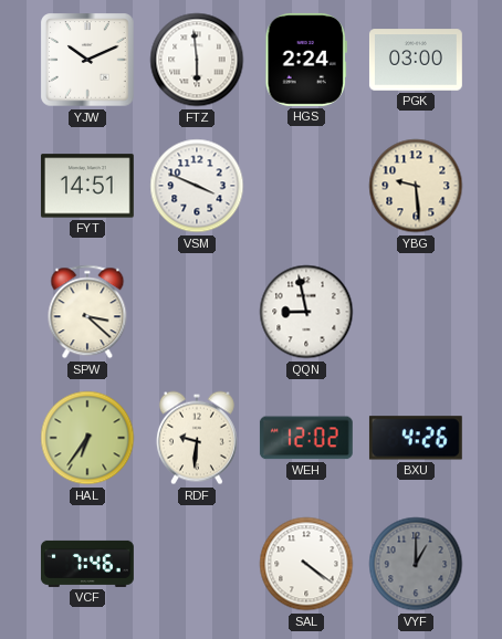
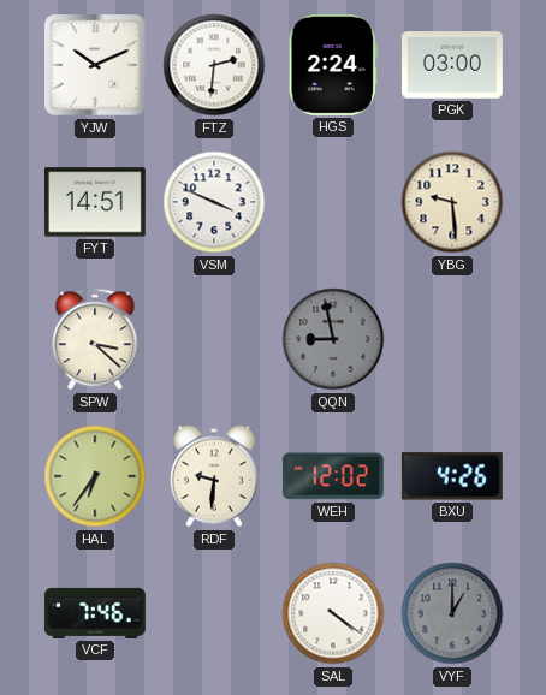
FTZ: 5:59 -> 2:31 (214, 65)
QQN dial: white -> grey (333, 339)
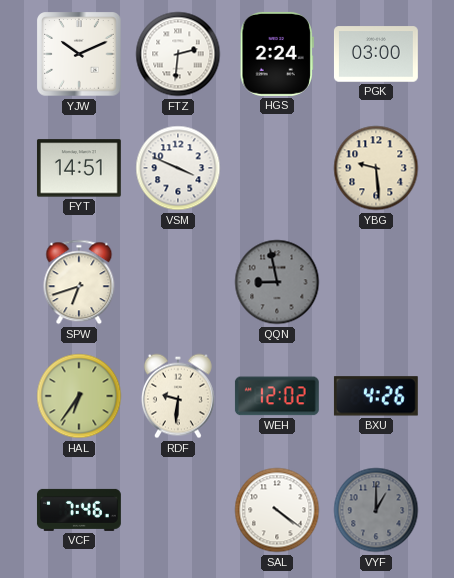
SPW: 3:22 -> 6:42 (79, 282)
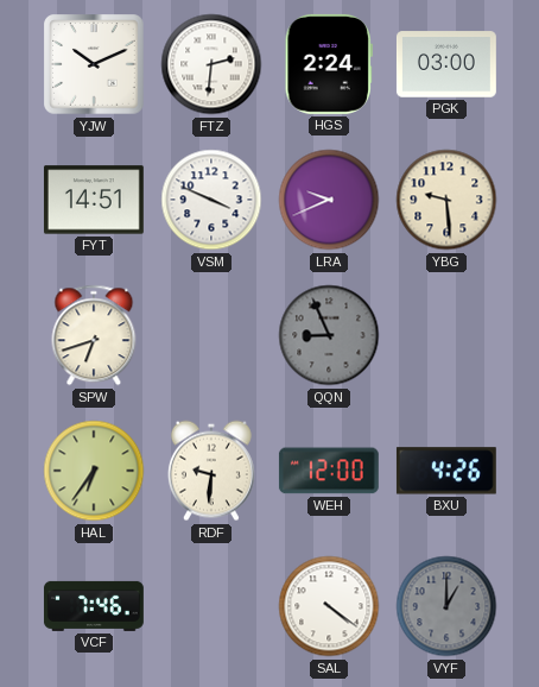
LRA: none -> 9:41 (329, 200)
QQN: 8:58 -> 8:56 (329, 335)
WEH: 12:02 -> 12:00 (329, 471)
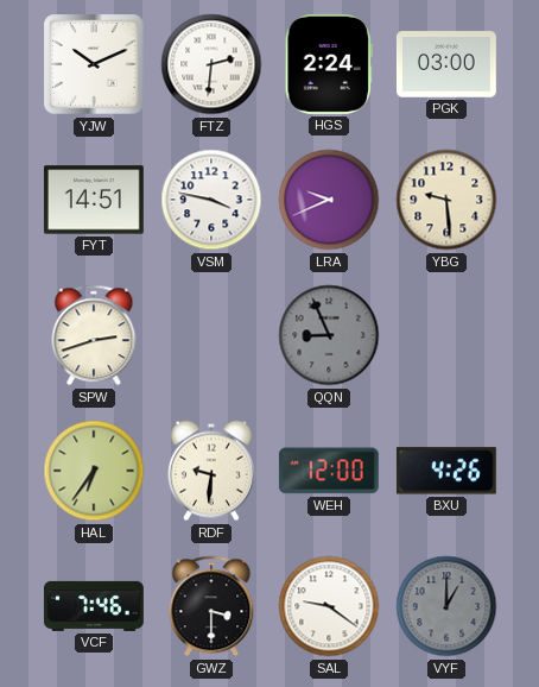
VSM: 3:49 -> 3:47 (211, 200)
SPW: 6:42 -> 2:42 (94, 335)
GWZ: none -> 3:30 (211, 606)
SAL: 4:21 -> 9:21 (329, 606)
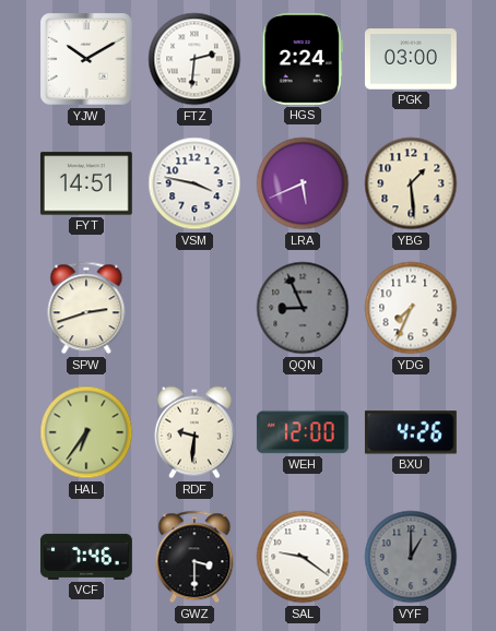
YJW: 10:11 -> 10:10 (86, 59)
LRA: 9:41 -> 5:41 (303, 183)
YBG: 9:29 -> 1:29 (411, 183)
YDG: none -> 7:34 (411, 308)
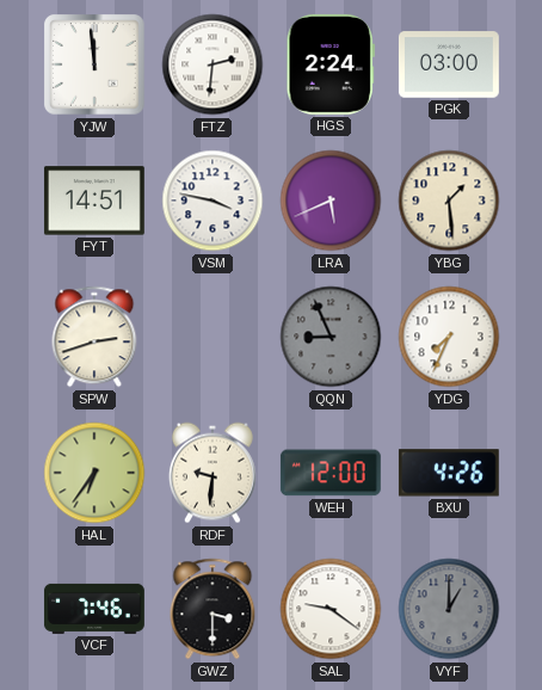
YJW: 10:10 -> 11:59 (94, 64)
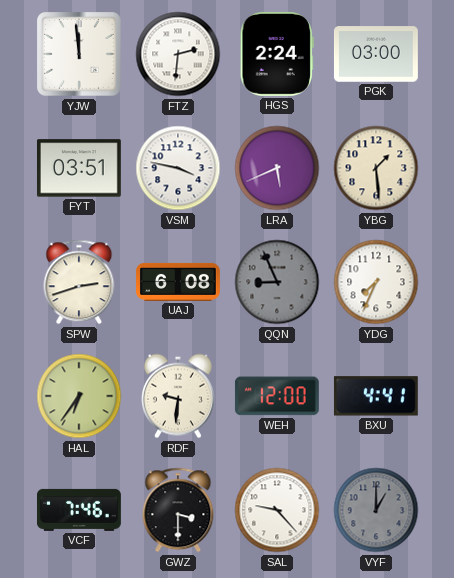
FYT: 14:51 -> 03:51 (79, 168)
UAJ: none -> 6:08 (179, 282)
BXU: 4:26 -> 4:41 (376, 396)
SAL: 9:21 -> 9:23 (277, 510)
